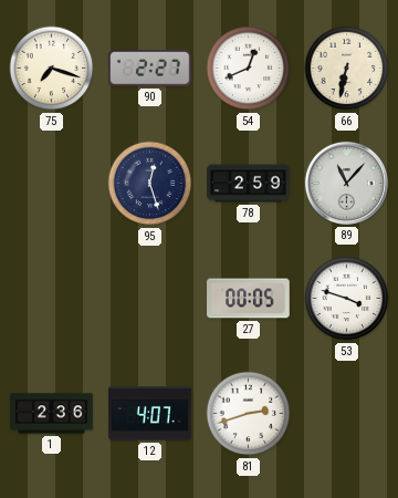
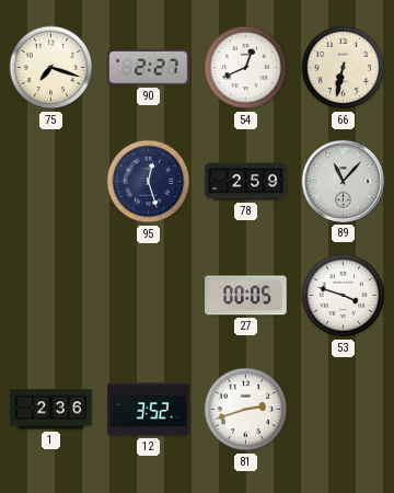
12: 4:07 -> 3:52 (149, 410)
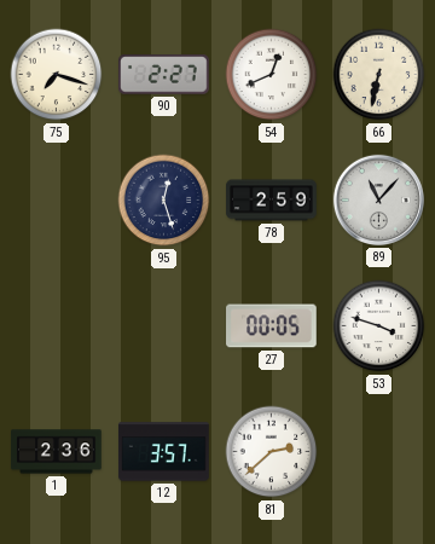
12: 3:52 -> 3:57 (164, 452)
81: 2:42 -> 2:38 (272, 452)
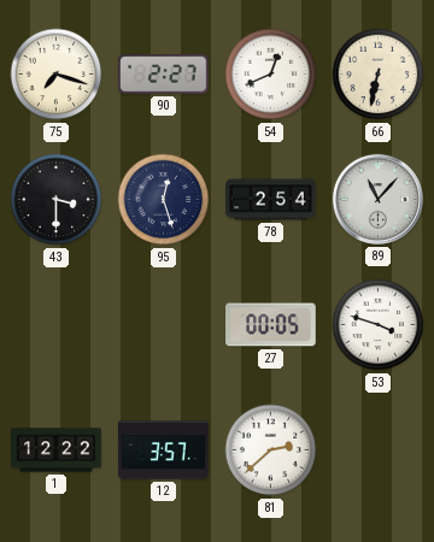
43: none -> 3:30 (57, 200)
78: 2:59 -> 2:54 (271, 200)
1: 2:36 -> 12:22 (57, 450)
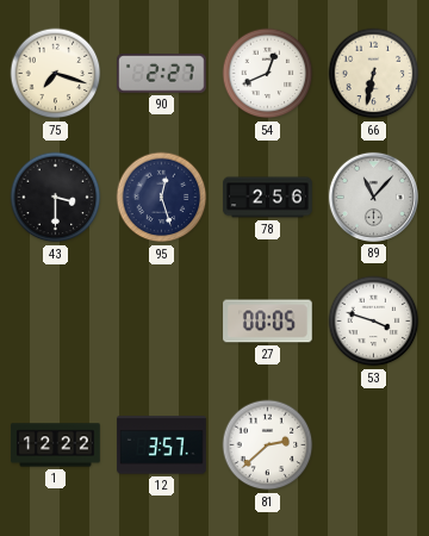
78: 2:54 -> 2:56 (268, 198)
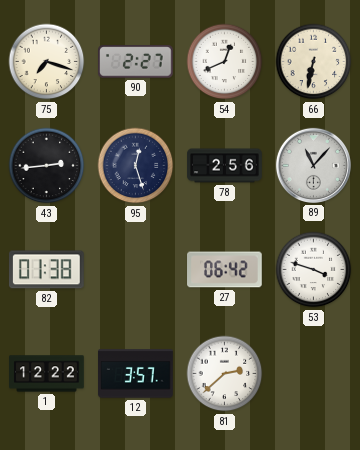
43: 3:30 -> 2:44 (47, 166)
82: none -> 01:38 (46, 270)
27: 00:05 -> 06:42 (225, 270)
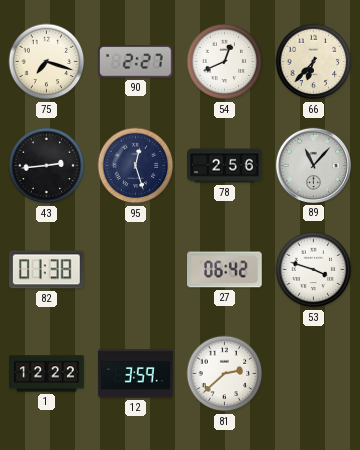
66: 6:32 -> 6:37 (314, 62)
12: 3:57 -> 3:59 (136, 374)
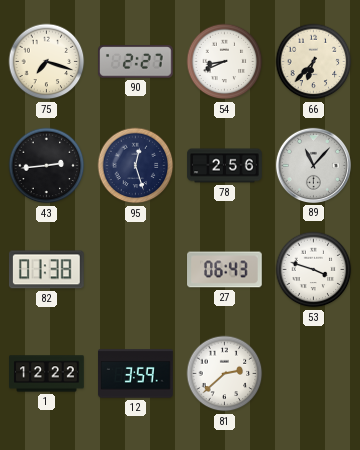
54: 12:41 -> 8:41 (225, 62)
27: 06:42 -> 06:43 (225, 270)
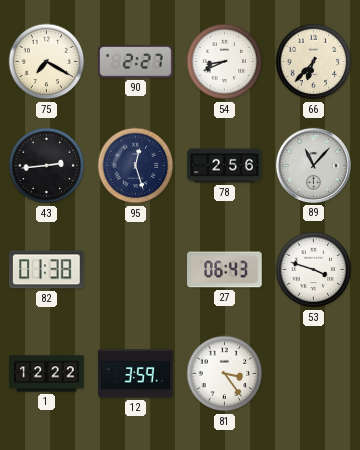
75: 7:18 -> 7:20 (47, 62)
81: 2:38 -> 3:24 (225, 374)
